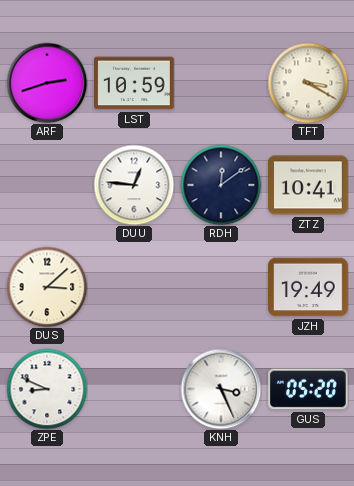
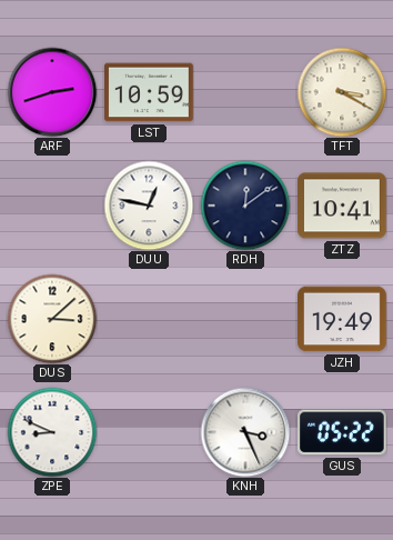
DUU: 12:46 -> 12:47 (149, 206)
GUS: 05:20 -> 05:22 (343, 432)
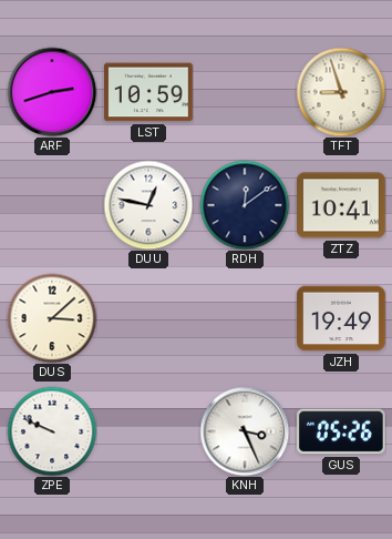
TFT: 3:20 -> 8:57 (341, 92)
ZPE: 8:49 -> 9:49 (52, 431)
GUS: 05:22 -> 05:26 (342, 431)
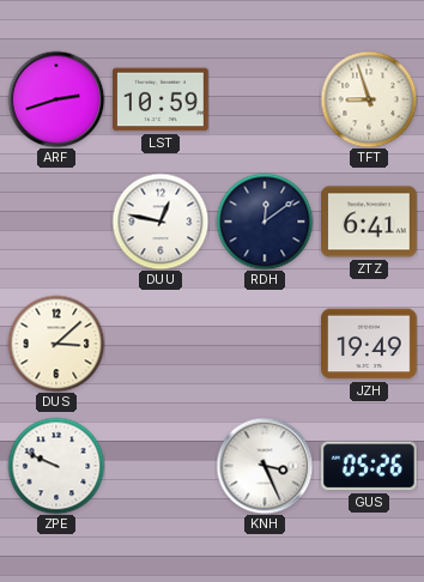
ZTZ: 10:41 -> 6:41 (370, 222)
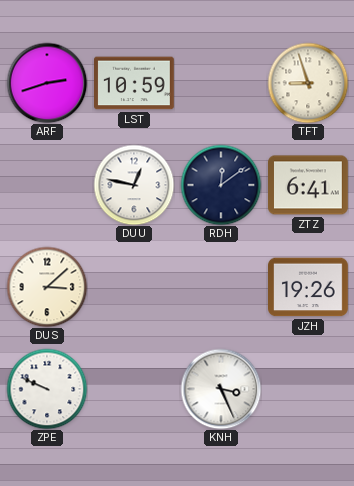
JZH: 19:49 -> 19:26 (309, 287)
GUS: 05:26 -> none (370, 466)
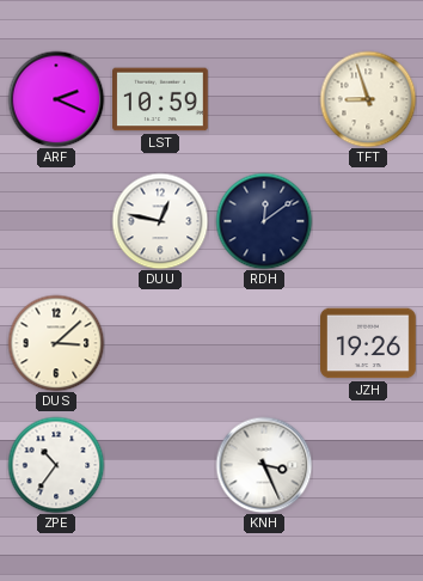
ARF: 2:42 -> 2:19 (56, 99)
ZTZ: 6:41 -> none (309, 185)
ZPE: 9:49 -> 10:36 (56, 465)
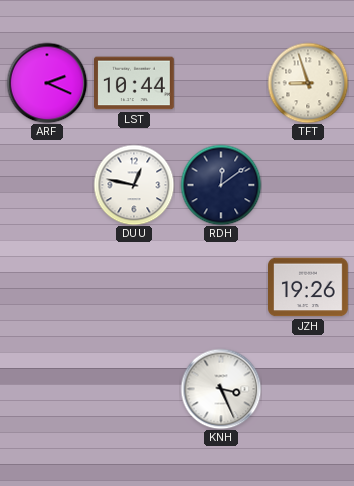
LST: 10:59 -> 10:44 (135, 83)
DUS: 3:08 -> none (56, 343)
ZPE: 10:36 -> none (56, 465)
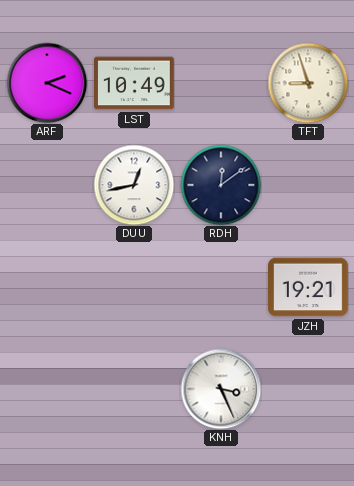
LST: 10:44 -> 10:49 (135, 83)
DUU: 12:47 -> 12:43 (134, 185)
JZH: 19:26 -> 19:21 (309, 287)
